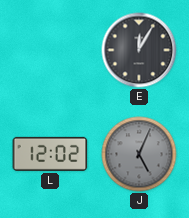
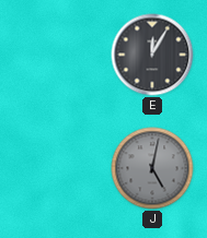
L: 12:02 -> none (50, 154)
J: 5:04 -> 5:02 (152, 168)
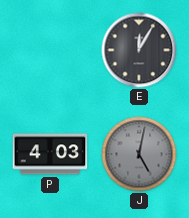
P: none -> 4:03 (50, 154)
